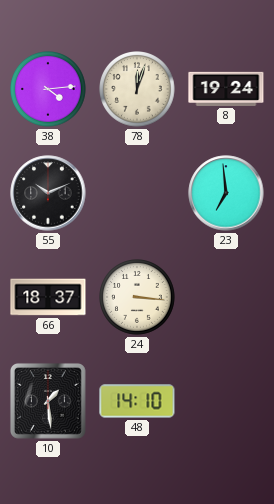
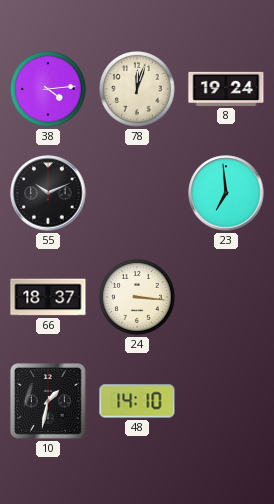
10: 1:29 -> 1:32 (48, 401)
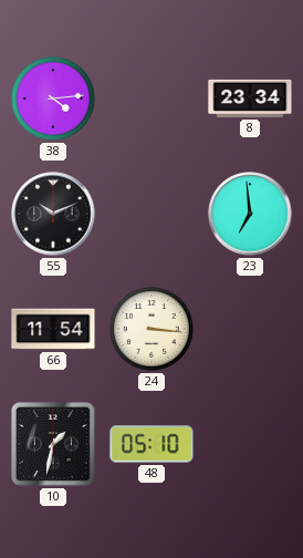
78: 12:03 -> none (138, 90)
8: 19:24 -> 23:34 (250, 99)
66: 18:37 -> 11:54 (53, 329)
48: 14:10 -> 05:10 (151, 444)
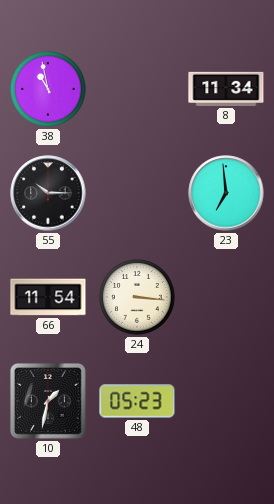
38: 4:14 -> 10:58 (49, 90)
8: 23:34 -> 11:34 (226, 89)
55: 10:11 -> 10:15 (48, 193)
48: 05:10 -> 05:23 (137, 401)
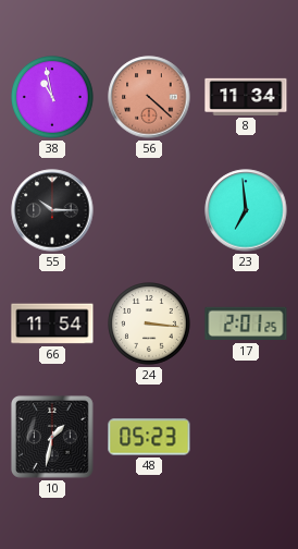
56: none -> 4:22 (149, 97)
17: none -> 2:01 (246, 324)
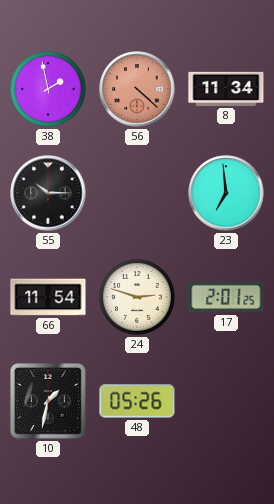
38: 10:58 -> 1:58 (49, 90)
24: 3:16 -> 2:48 (138, 298)
48: 05:23 -> 05:26 (137, 401)
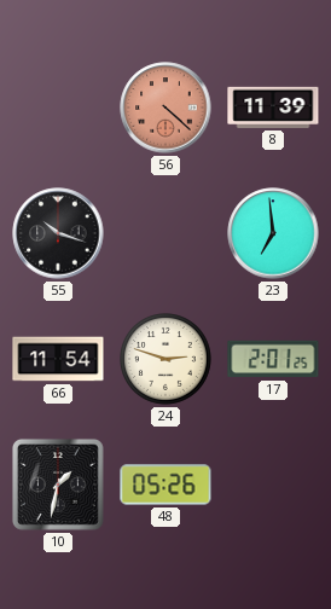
38: 1:58 -> none (49, 90)
8: 11:34 -> 11:39 (273, 108)
55: 10:15 -> 10:18 (58, 233)
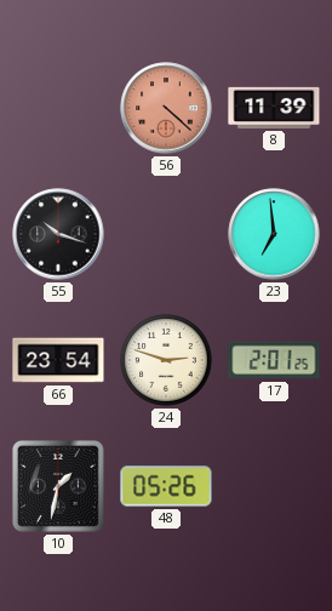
66: 11:54 -> 23:54 (58, 360)
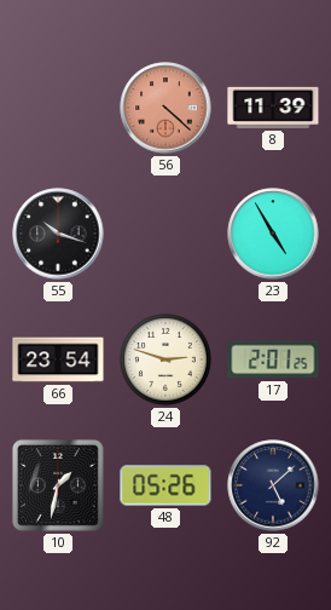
23: 6:59 -> 4:55 (273, 234)
92: none -> 5:08 (273, 485)
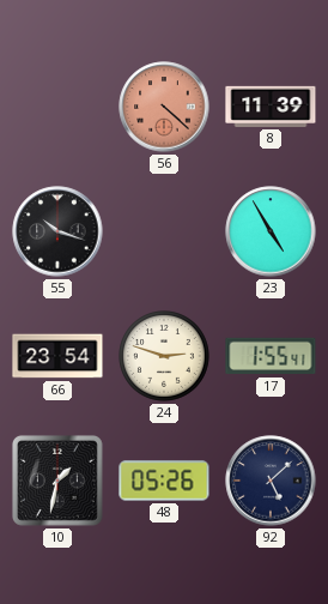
17: 2:01 -> 1:55 (271, 356)
